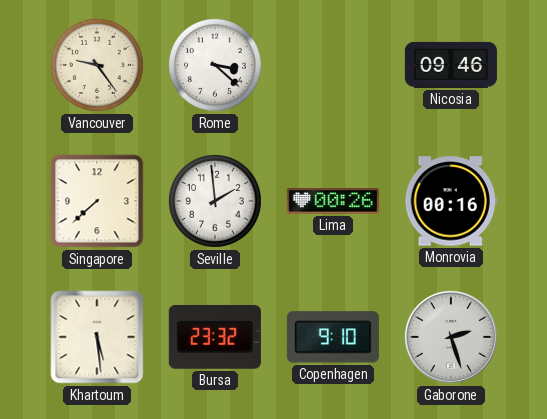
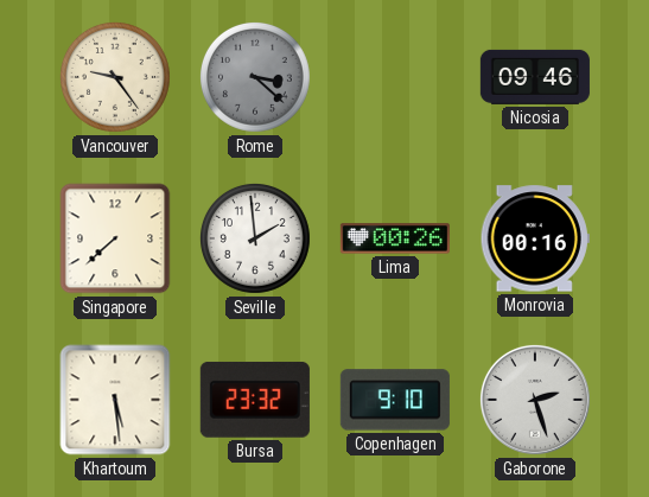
Rome dial: white -> grey (255, 77)
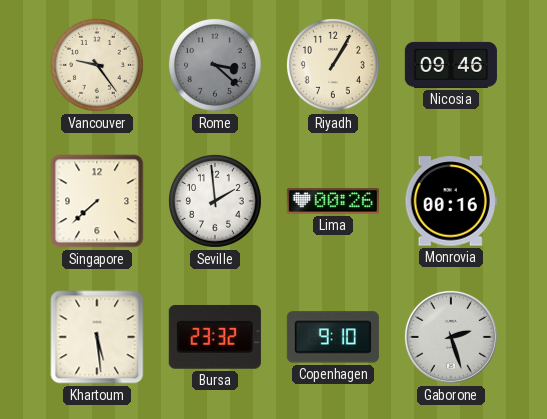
Riyadh: none -> 1:05 (333, 65)
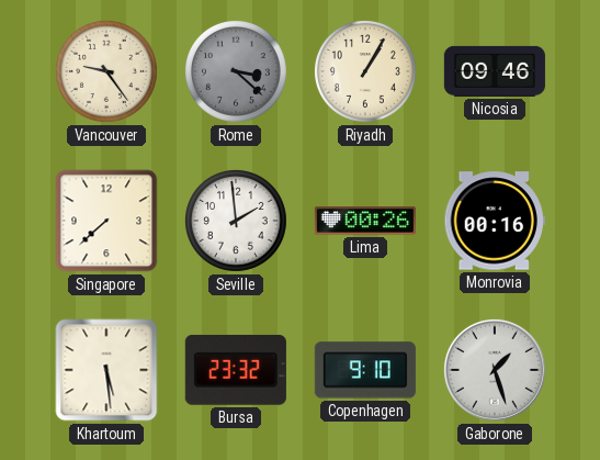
Gaborone: 2:27 -> 1:27 (495, 370)
